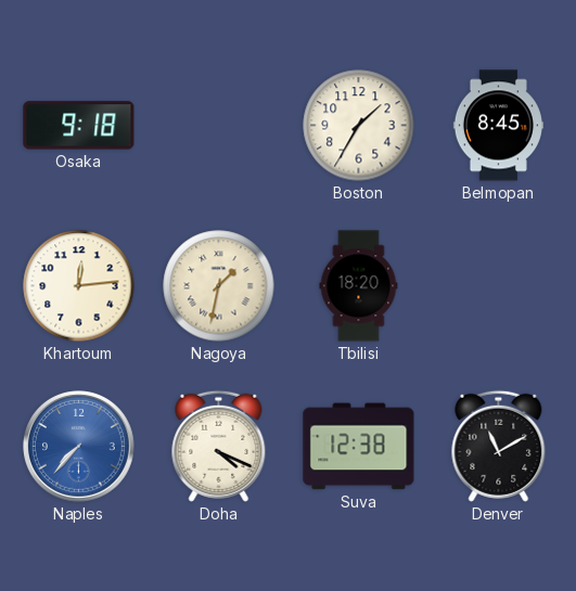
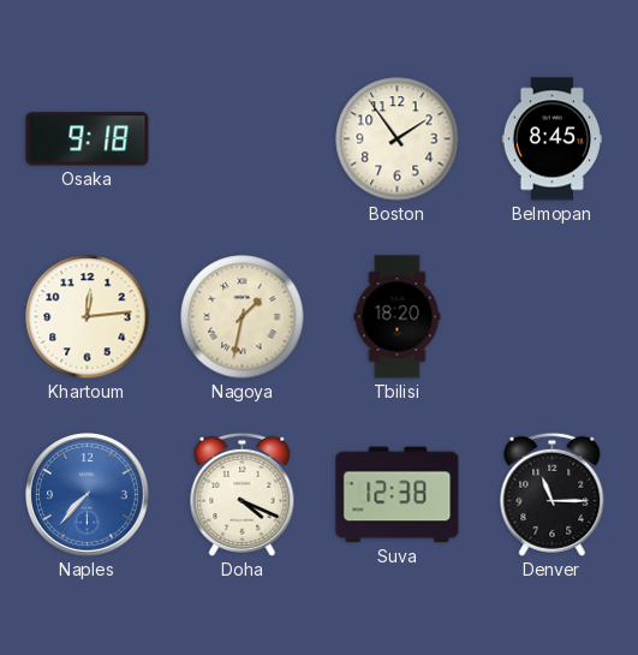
Boston: 1:35 -> 1:54 (398, 139)
Denver: 11:10 -> 11:15 (553, 494)
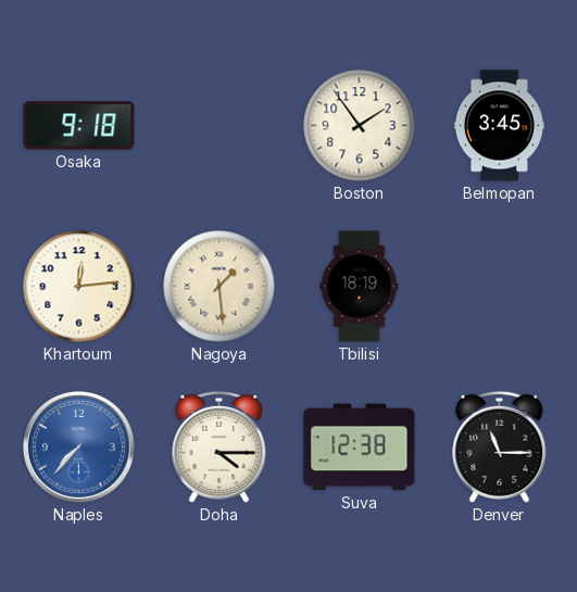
Belmopan: 8:45 -> 3:45 (499, 126)
Nagoya: 1:32 -> 1:29 (219, 287)
Tbilisi: 18:20 -> 18:19 (360, 287)
Doha: 4:19 -> 4:15 (219, 446)
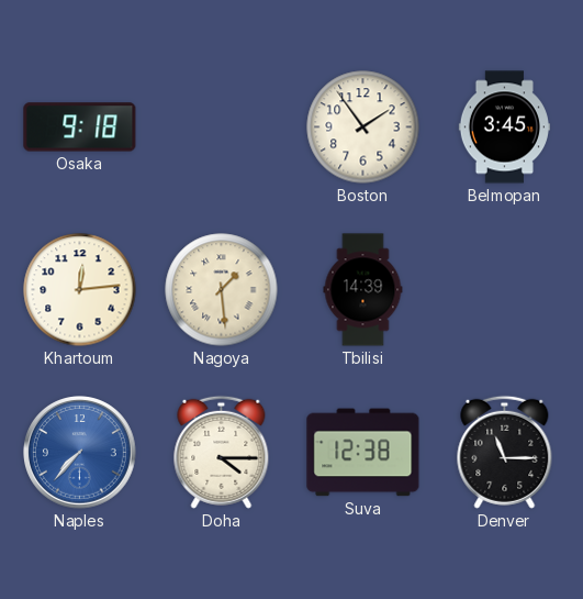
Tbilisi: 18:19 -> 14:39 (363, 290)
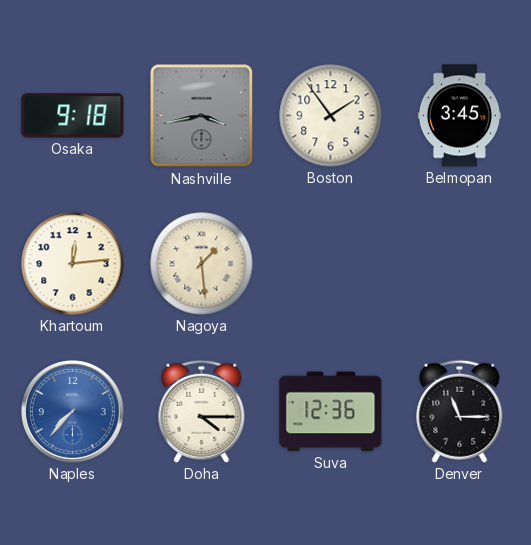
Nashville: none -> 3:43 (202, 116)
Tbilisi: 14:39 -> none (363, 290)
Suva: 12:38 -> 12:36 (331, 412)
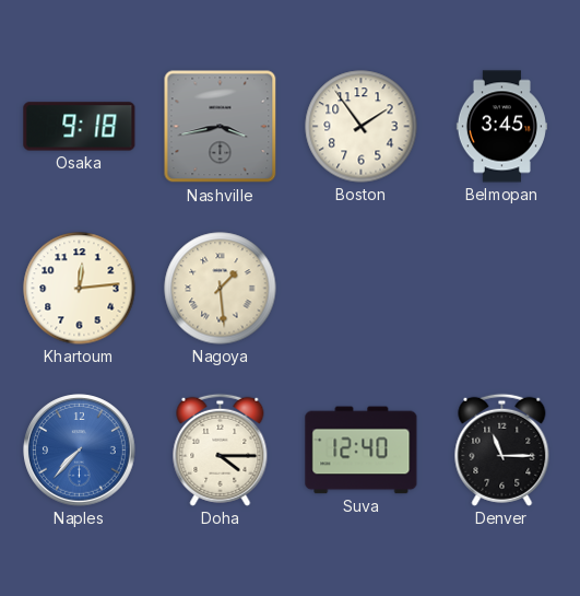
Suva: 12:36 -> 12:40 (362, 451)
